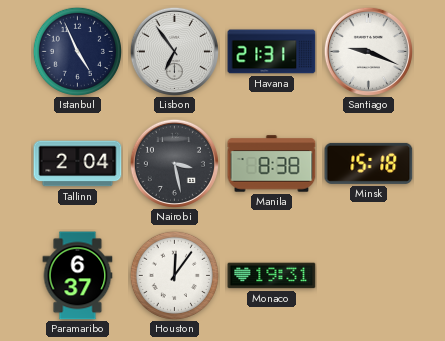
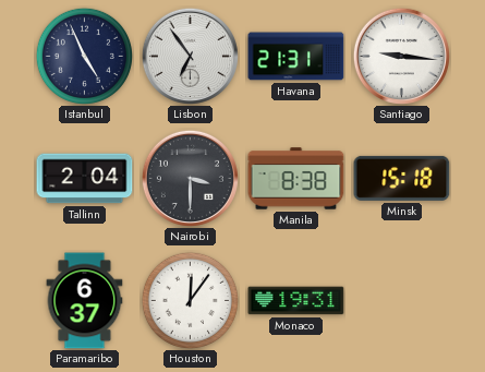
Santiago: 9:19 -> 9:16 (401, 56)
Nairobi: 3:28 -> 3:30 (190, 178)
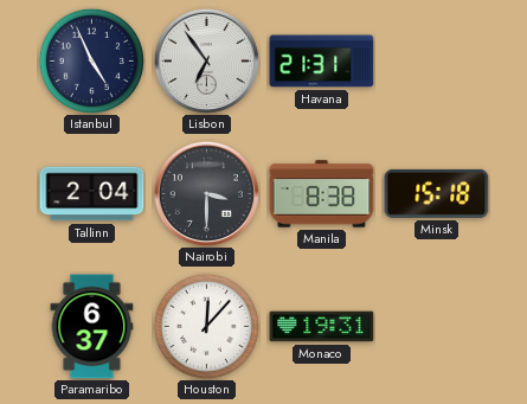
Santiago: 9:16 -> none (401, 56)
Houston: 12:06 -> 12:07 (206, 326)
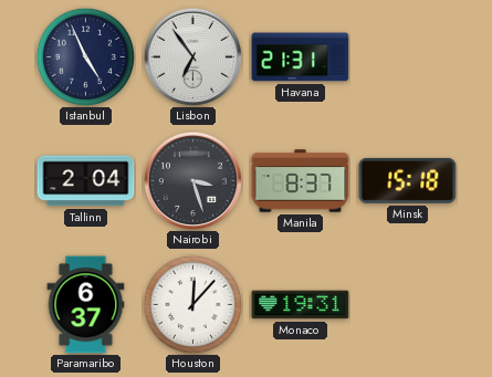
Nairobi: 3:30 -> 3:27 (192, 180)
Manila: 8:38 -> 8:37 (301, 181)
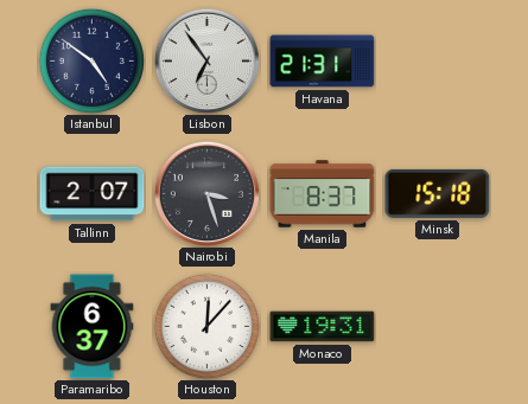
Istanbul: 4:56 -> 4:51 (91, 60)
Tallinn: 2:04 -> 2:07 (93, 194)
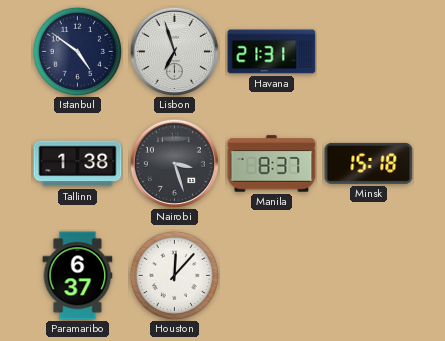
Lisbon: 6:54 -> 6:57 (174, 51)
Tallinn: 2:07 -> 1:38 (78, 164)
Monaco: 19:31 -> none (323, 327)
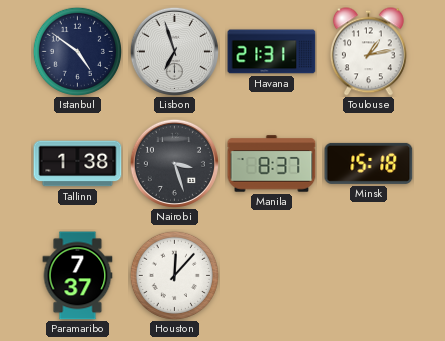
Toulouse: none -> 1:13 (368, 52)
Paramaribo: 6:37 -> 7:37 (78, 276)
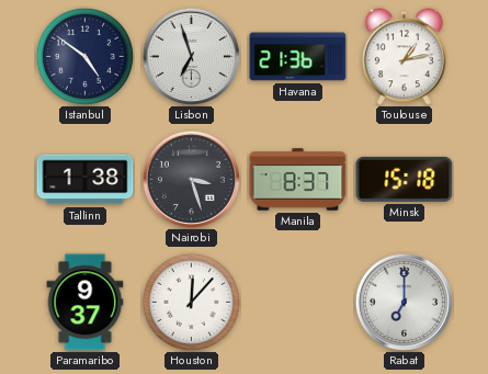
Havana: 21:31 -> 21:36 (298, 57)
Paramaribo: 7:37 -> 9:37 (86, 303)
Rabat: none -> 7:00 (404, 302)
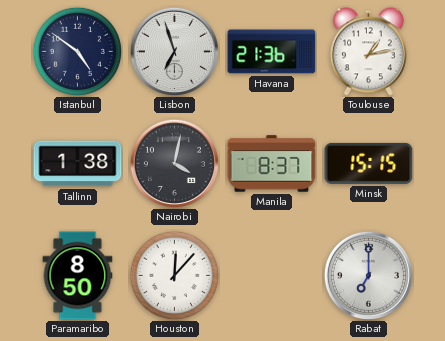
Nairobi: 3:27 -> 4:02 (174, 163)
Minsk: 15:18 -> 15:15 (369, 163)
Paramaribo: 9:37 -> 8:50 (78, 276)
